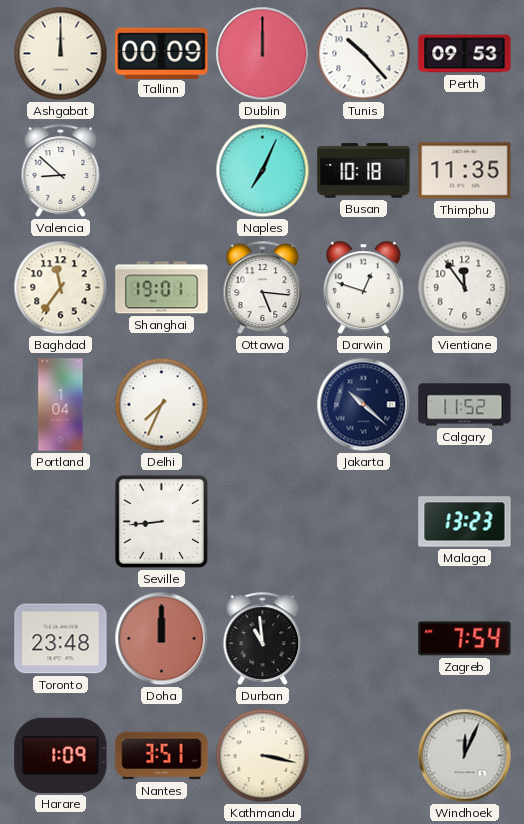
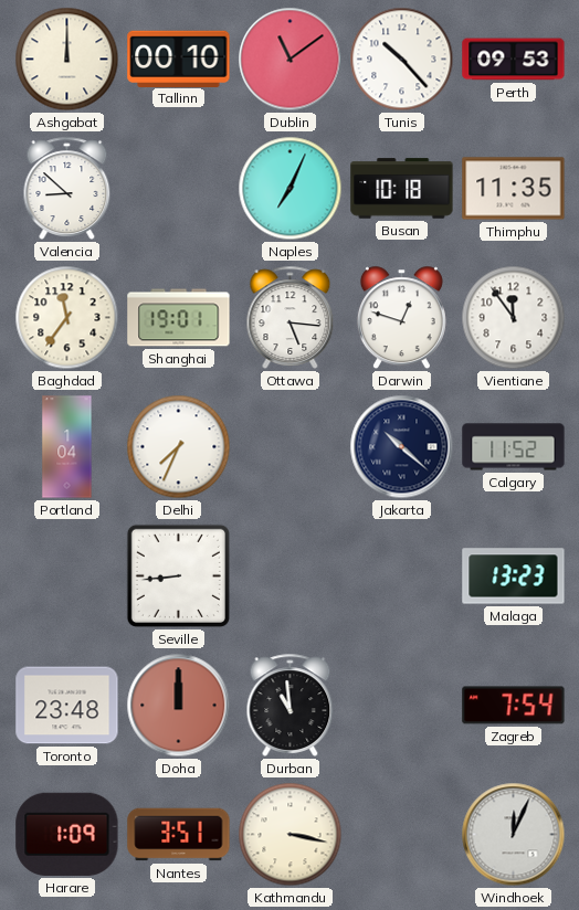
Tallinn: 00:09 -> 00:10 (179, 59)
Dublin: 12:00 -> 11:09 (291, 60)
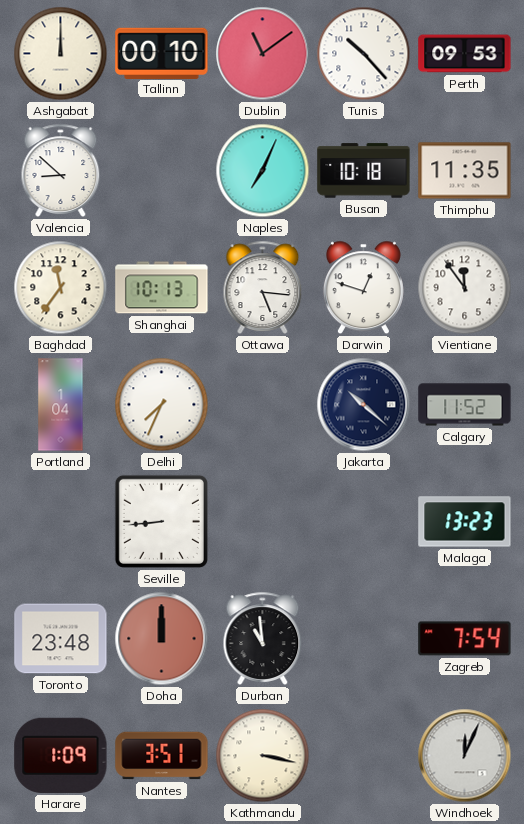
Shanghai: 19:01 -> 10:13 (162, 288)
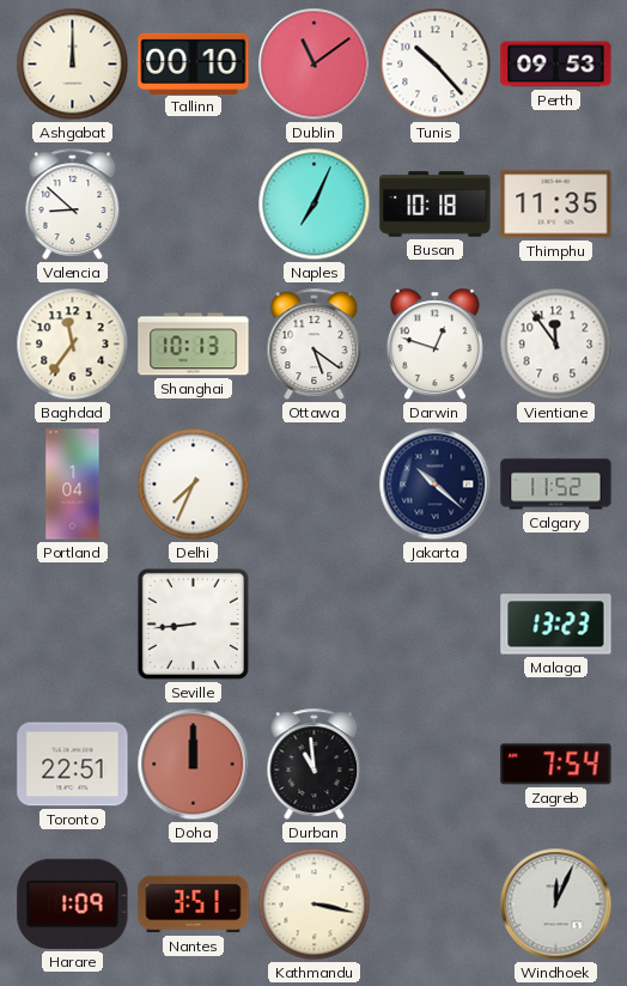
Ottawa: 5:16 -> 5:21 (315, 343)
Toronto: 23:48 -> 22:51 (73, 765)
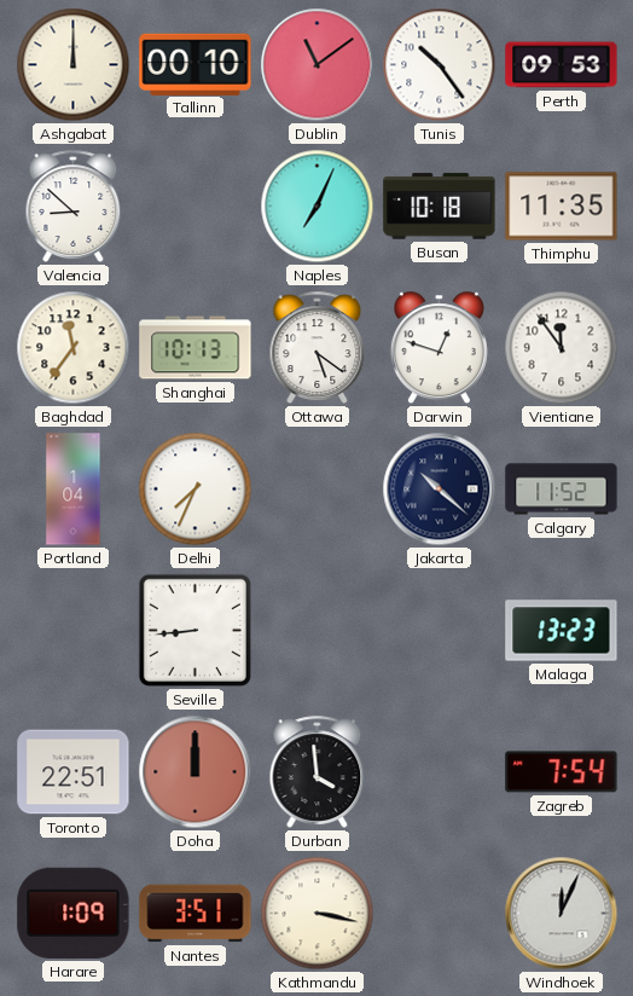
Tunis: 10:23 -> 10:24 (440, 65)
Durban: 10:59 -> 3:59 (318, 771)
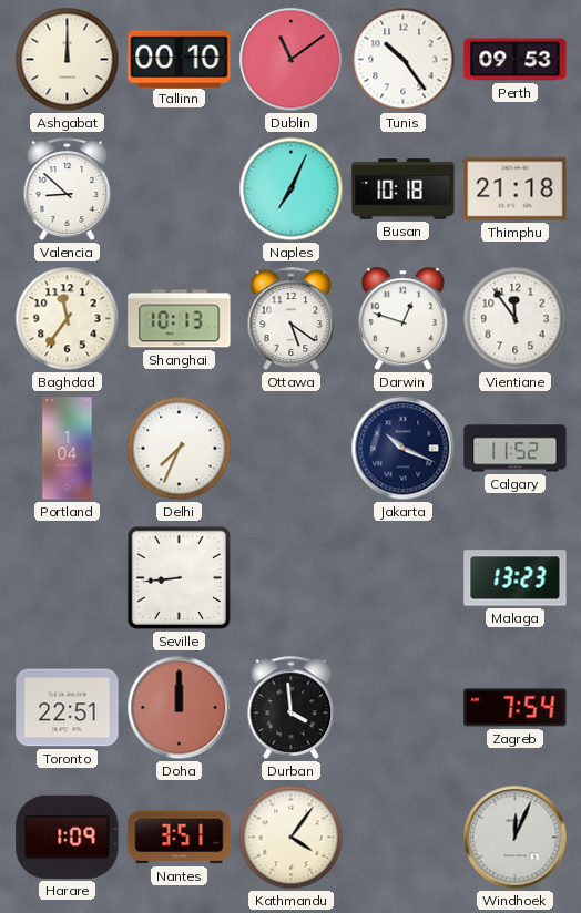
Thimphu: 11:35 -> 21:18 (516, 189)
Jakarta: 10:22 -> 10:19 (404, 449)
Kathmandu: 3:17 -> 4:06 (292, 838)
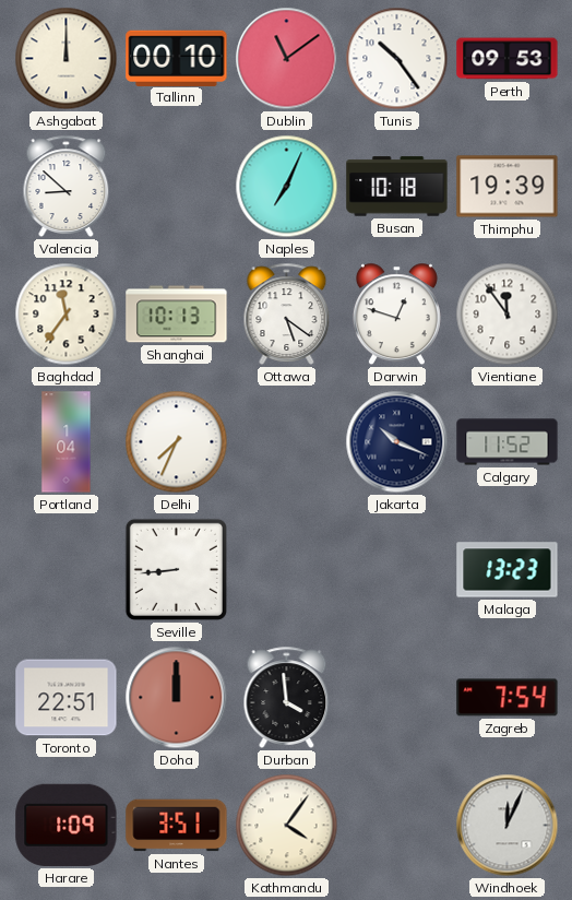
Thimphu: 21:18 -> 19:39 (508, 187)
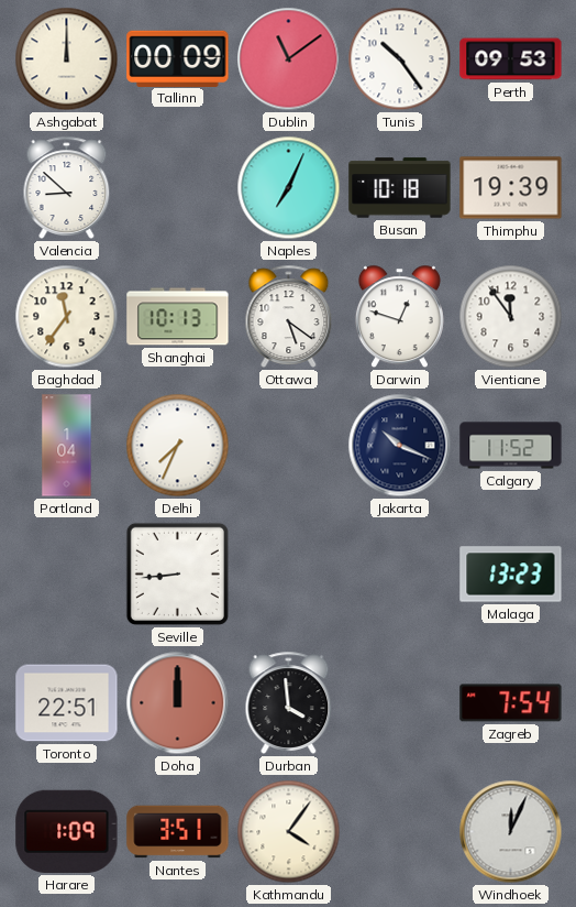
Tallinn: 00:10 -> 00:09 (178, 58)
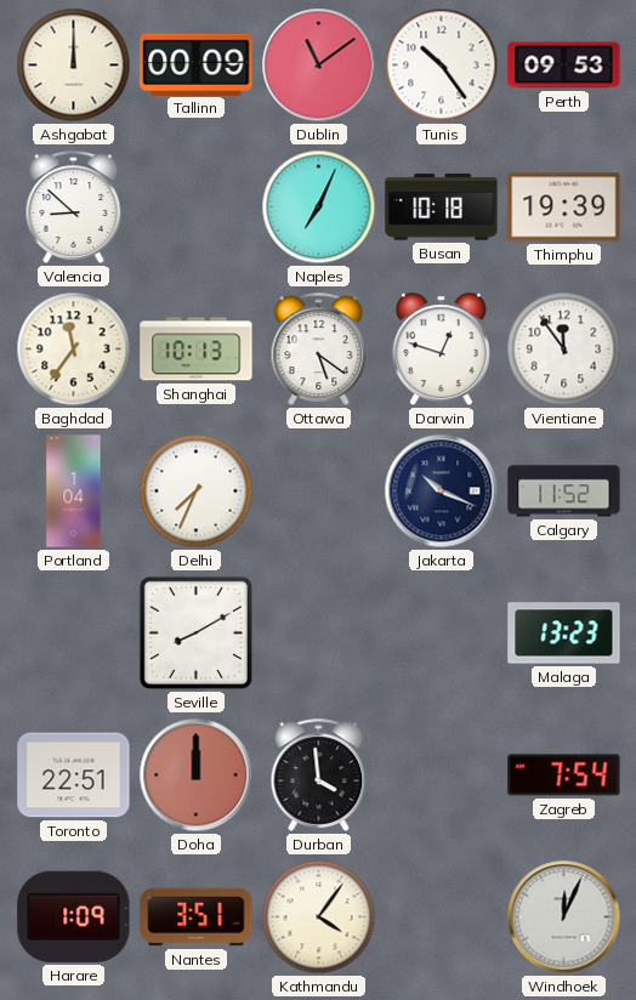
Seville: 8:44 -> 8:10 (195, 632)
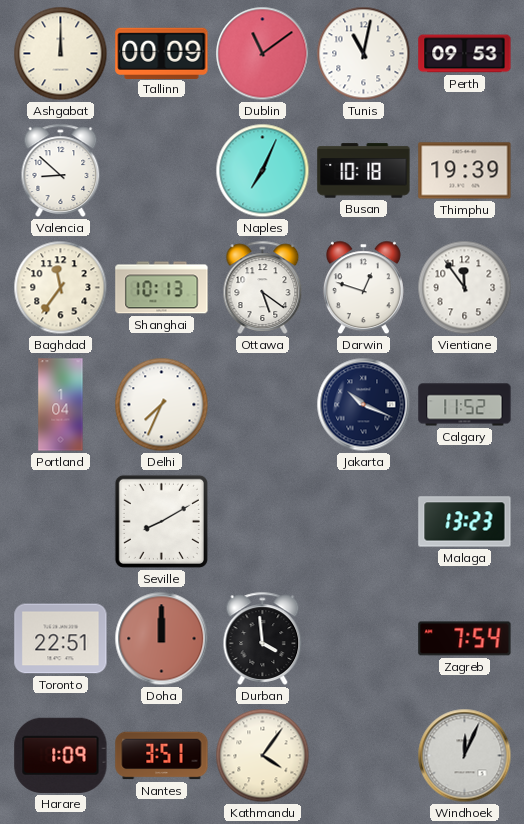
Tunis: 10:24 -> 11:02 (364, 54)
